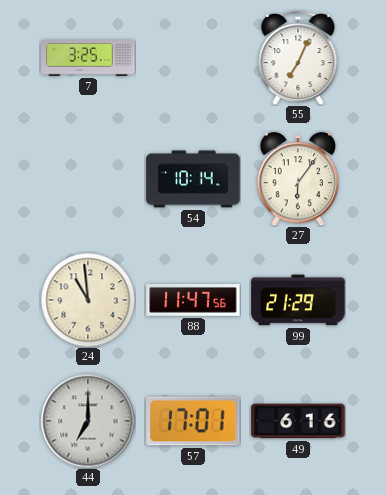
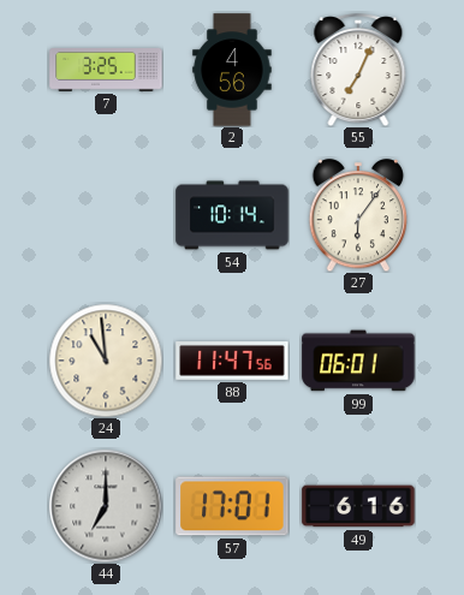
2: none -> 4:56 (232, 70)
99: 21:29 -> 06:01 (358, 361)
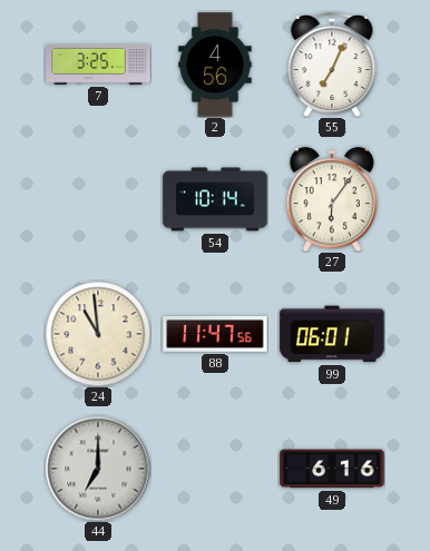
57: 17:01 -> none (232, 506)
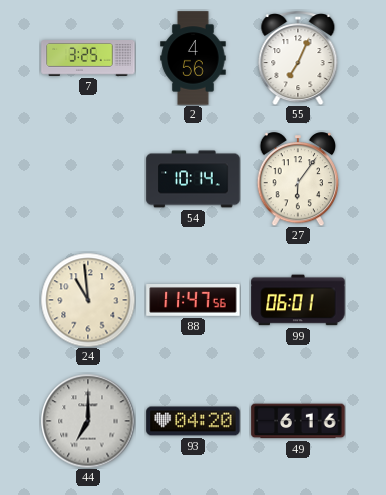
93: none -> 04:20 (193, 421)
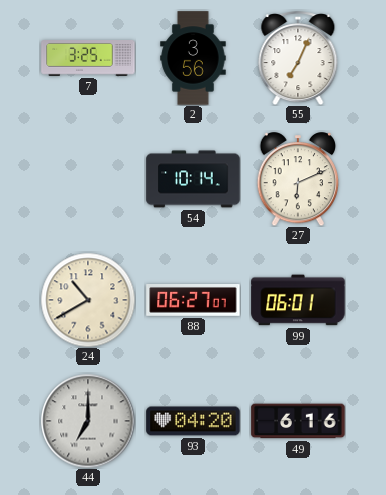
2: 4:56 -> 3:56 (193, 58)
27: 6:06 -> 6:11 (298, 179)
24: 10:59 -> 10:40 (88, 300)
88: 11:47 -> 06:27 (193, 301)
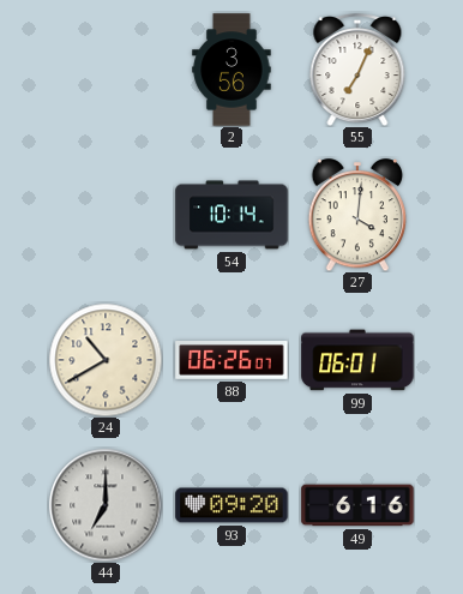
7: 3:25 -> none (88, 59)
27: 6:11 -> 4:01 (357, 215)
88: 06:27 -> 06:26 (231, 361)
93: 04:20 -> 09:20 (231, 505)
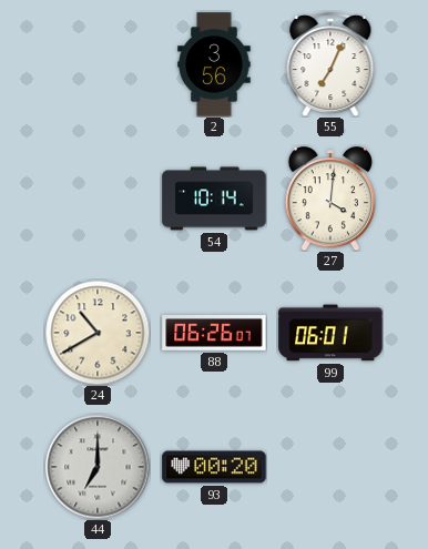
93: 09:20 -> 00:20 (214, 467)
49: 6:16 -> none (357, 505)
